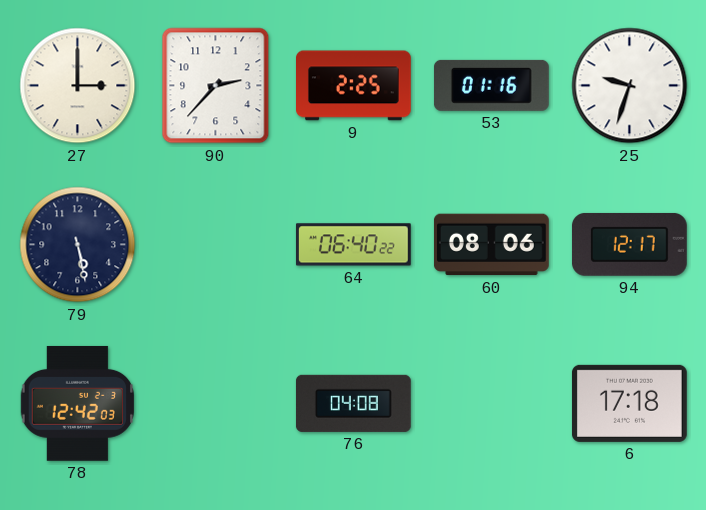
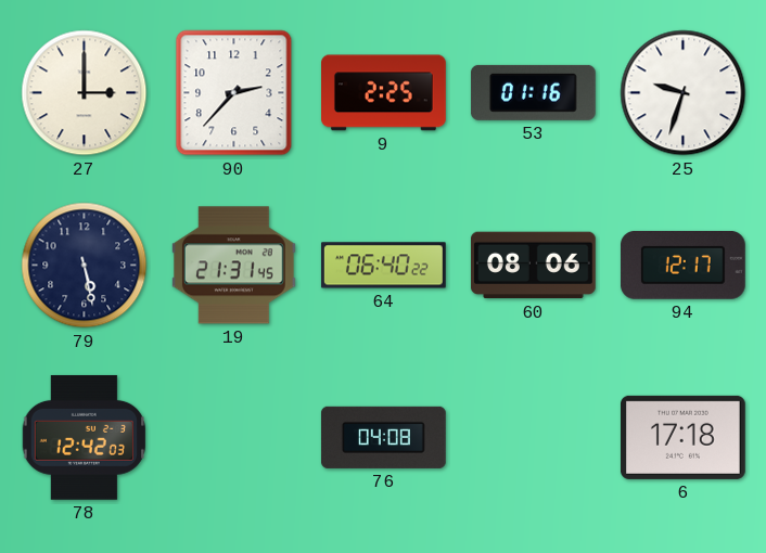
19: none -> 21:31 (233, 266)
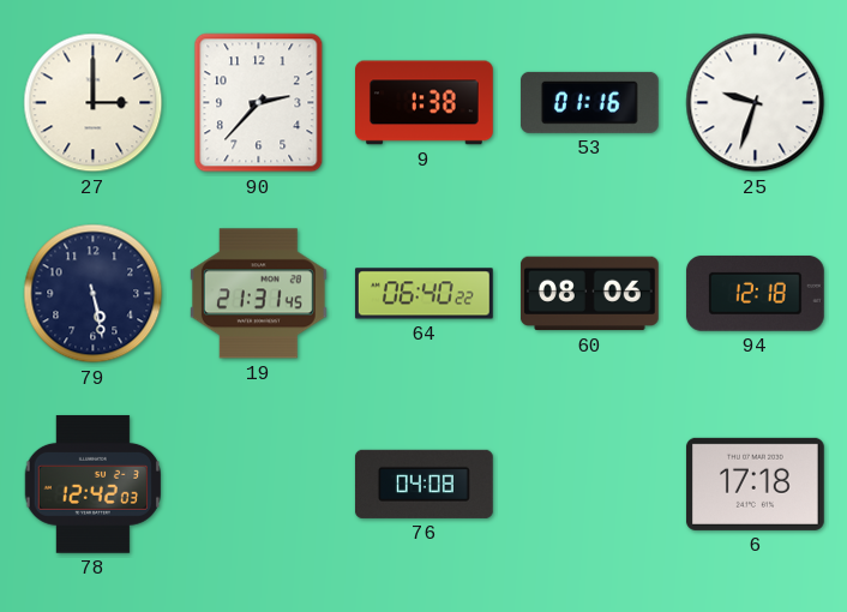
9: 2:25 -> 1:38 (425, 103)
94: 12:17 -> 12:18 (755, 293)
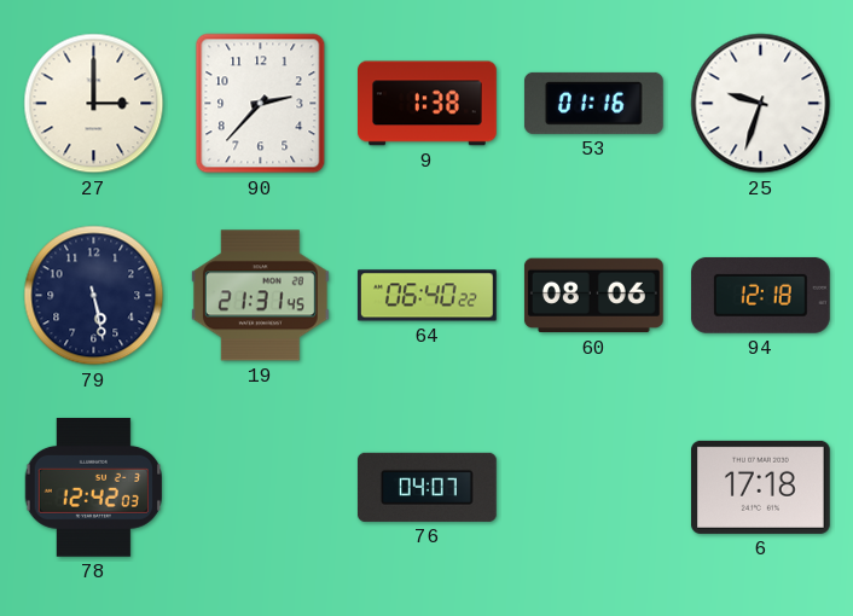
76: 04:08 -> 04:07 (426, 487)
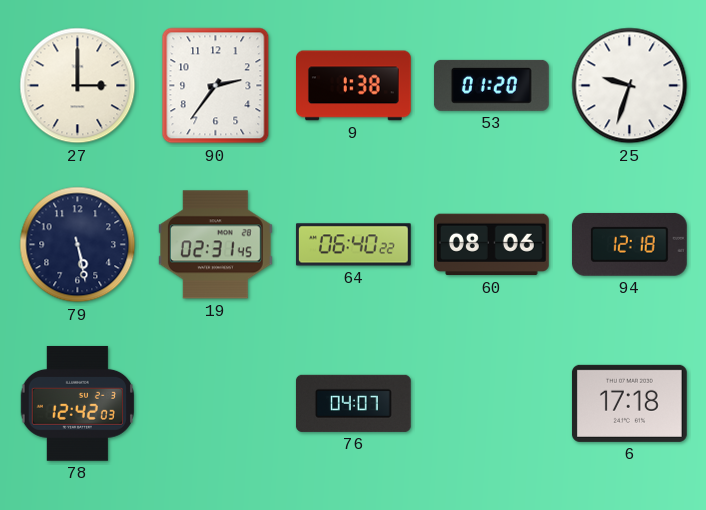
90: 2:37 -> 2:36 (216, 86)
53: 01:16 -> 01:20 (491, 85)
19: 21:31 -> 02:31 (215, 245)
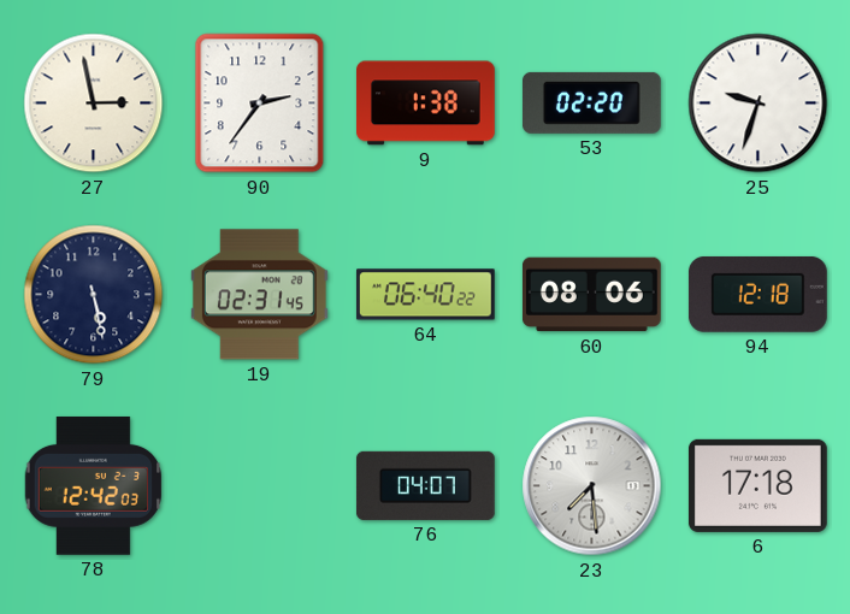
27: 3:00 -> 2:58 (94, 104)
53: 01:20 -> 02:20 (591, 102)
23: none -> 7:29 (592, 486)
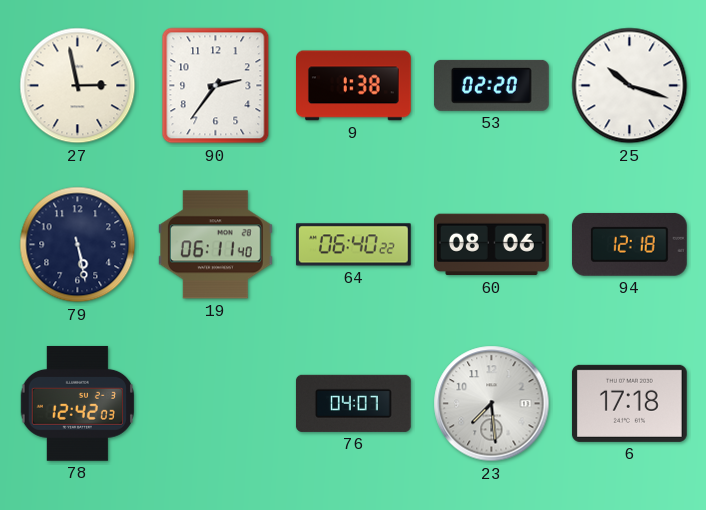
25: 9:33 -> 10:18 (630, 86)
19: 02:31 -> 06:11 (215, 245)
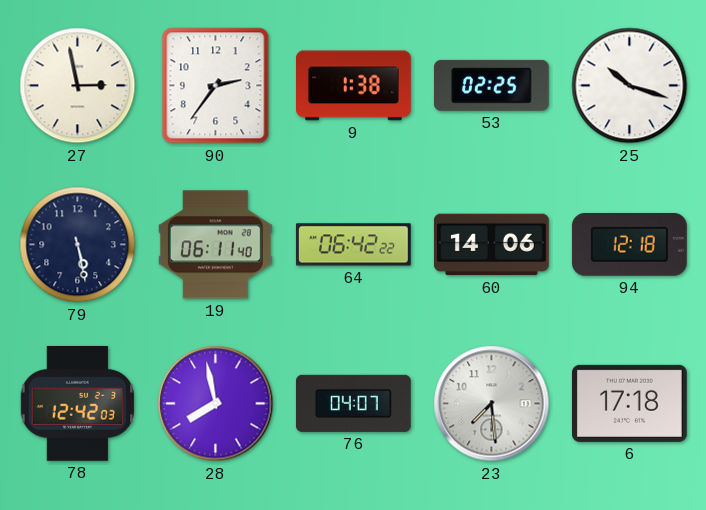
53: 02:20 -> 02:25 (491, 85)
64: 06:40 -> 06:42 (353, 245)
60: 08:06 -> 14:06 (491, 245)
28: none -> 7:58 (216, 404)
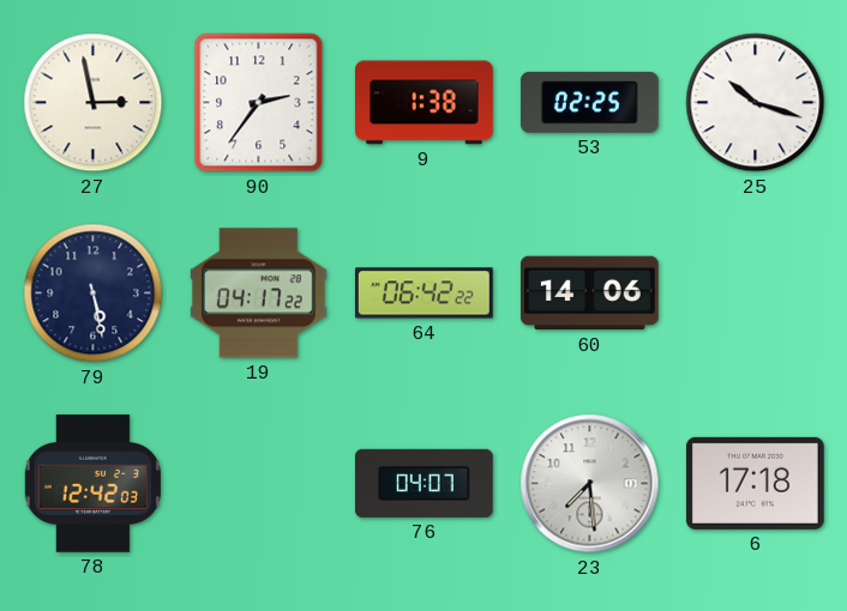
19: 06:11 -> 04:17 (258, 294)
94: 12:18 -> none (629, 244)
28: 7:58 -> none (216, 404)
